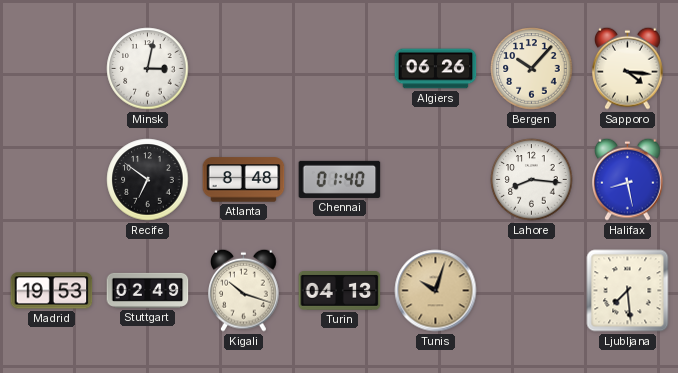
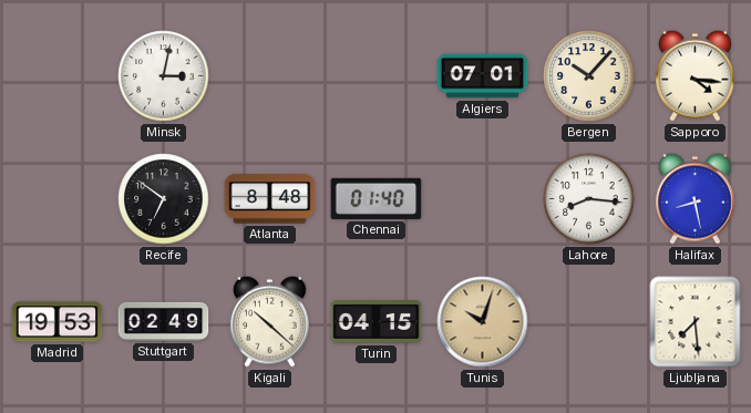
Algiers: 06:26 -> 07:01 (483, 76)
Kigali: 10:18 -> 10:22 (270, 321)
Turin: 04:13 -> 04:15 (377, 322)
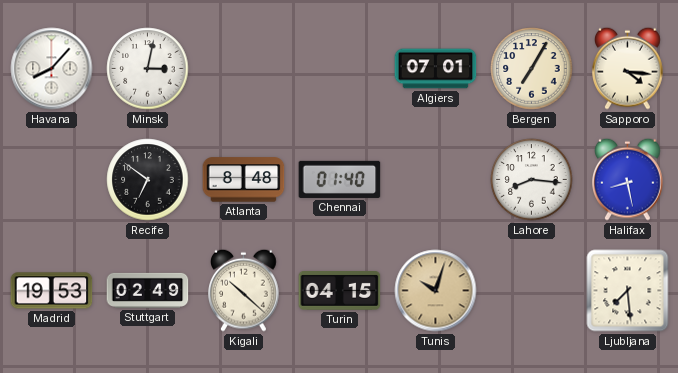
Havana: none -> 8:07 (52, 69)
Bergen: 10:07 -> 7:05 (532, 69)
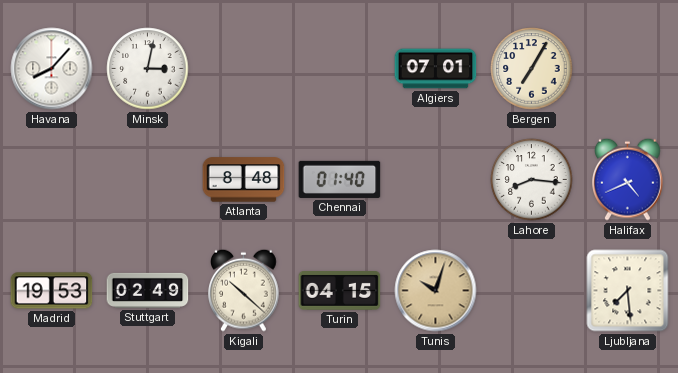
Sapporo: 4:16 -> none (628, 68)
Recife: 6:51 -> none (148, 180)
Halifax: 8:28 -> 4:41 (628, 179)
